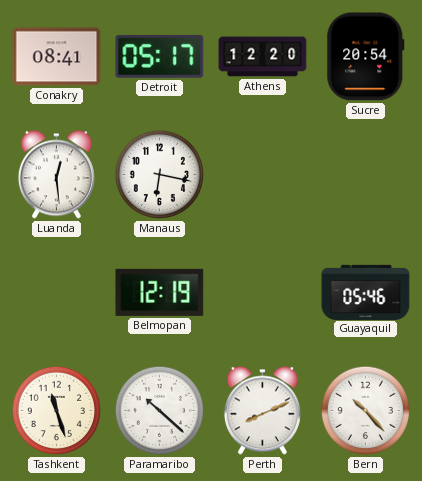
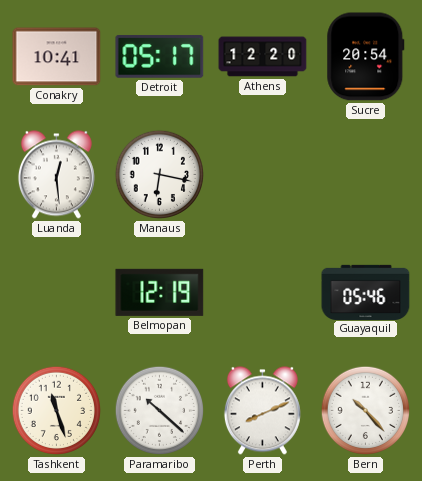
Conakry: 08:41 -> 10:41 (57, 57)
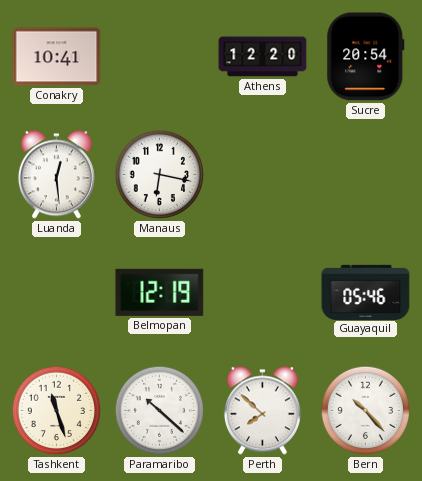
Detroit: 05:17 -> none (160, 56)
Perth: 8:11 -> 7:52 (262, 411)
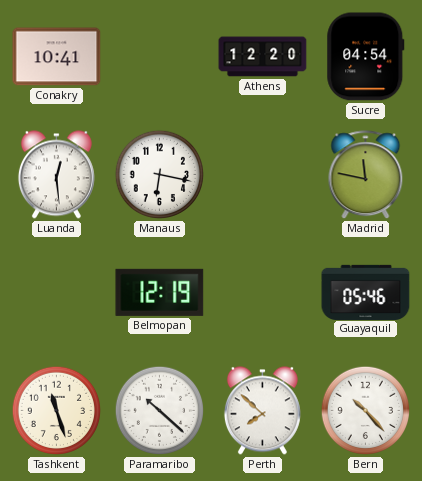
Sucre: 20:54 -> 04:54 (366, 57)
Madrid: none -> 11:47 (366, 175)
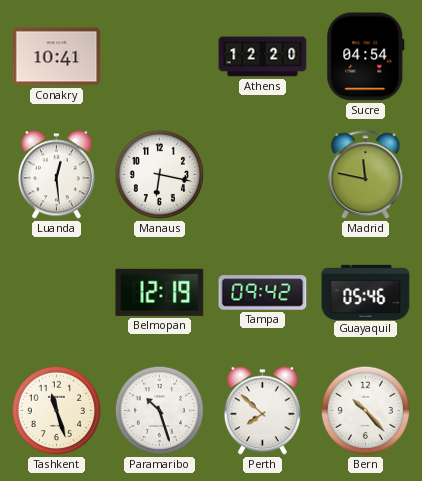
Tampa: none -> 09:42 (263, 293)
Paramaribo: 10:22 -> 10:27 (160, 411)
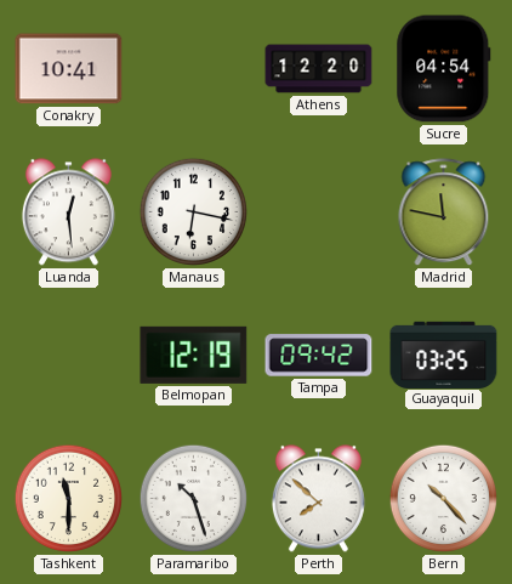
Guayaquil: 05:46 -> 03:25 (444, 355)
Tashkent: 11:27 -> 11:30 (69, 499)
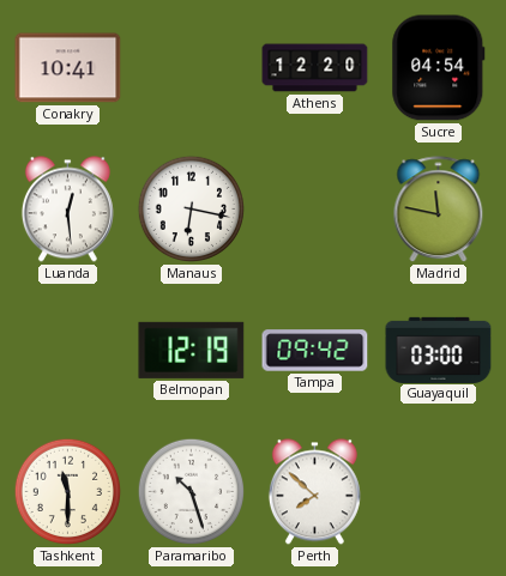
Guayaquil: 03:25 -> 03:00 (439, 350)
Bern: 10:23 -> none (444, 499)
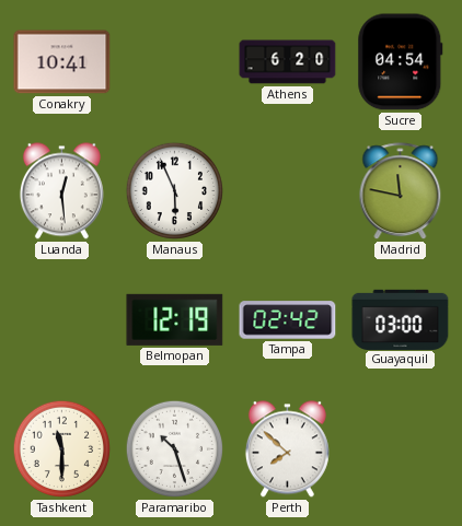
Athens: 12:20 -> 6:20 (288, 62)
Manaus: 6:17 -> 5:56 (175, 191)
Tampa: 09:42 -> 02:42 (288, 320)
